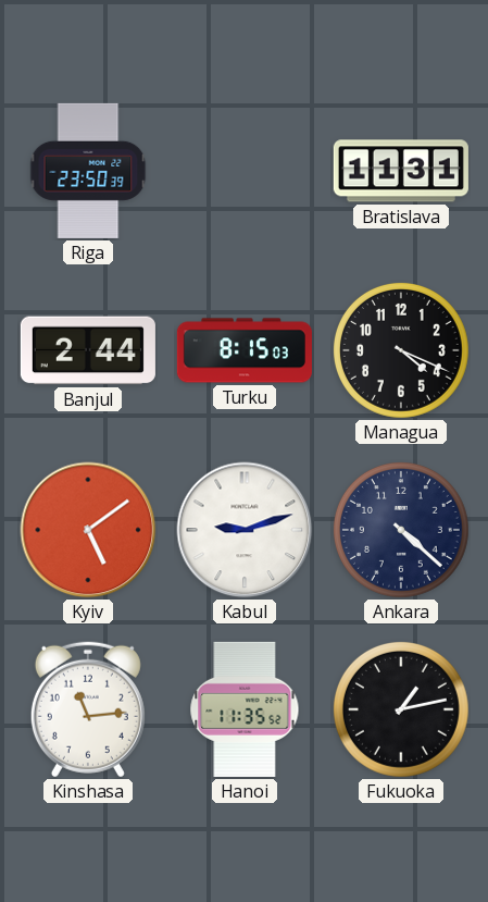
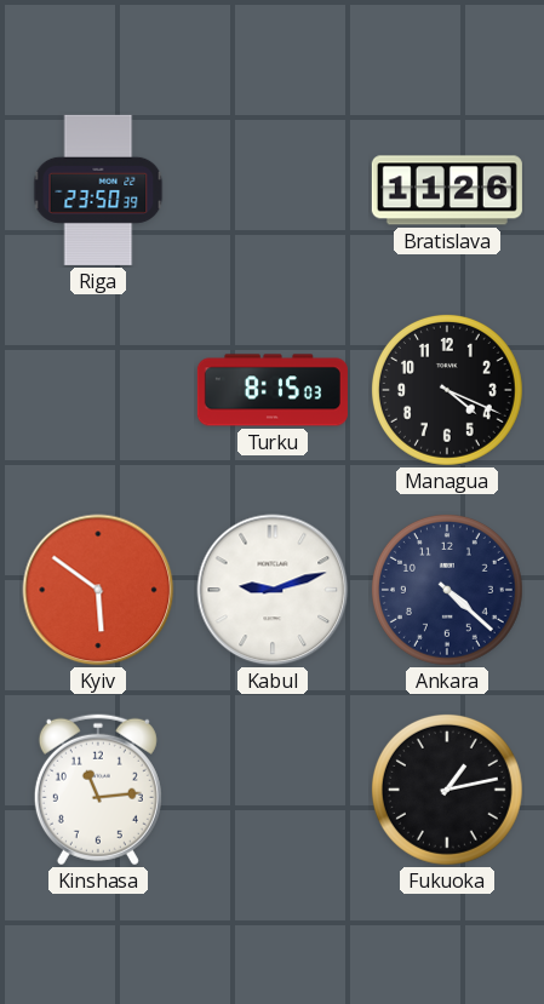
Bratislava: 11:31 -> 11:26 (447, 190)
Banjul: 2:44 -> none (88, 350)
Kyiv: 5:09 -> 5:51 (98, 590)
Hanoi: 11:35 -> none (245, 709)
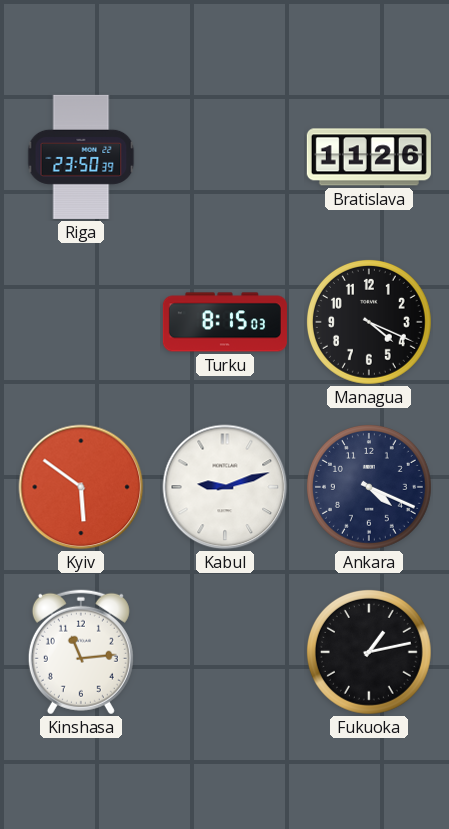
Ankara: 4:22 -> 4:19 (369, 487)
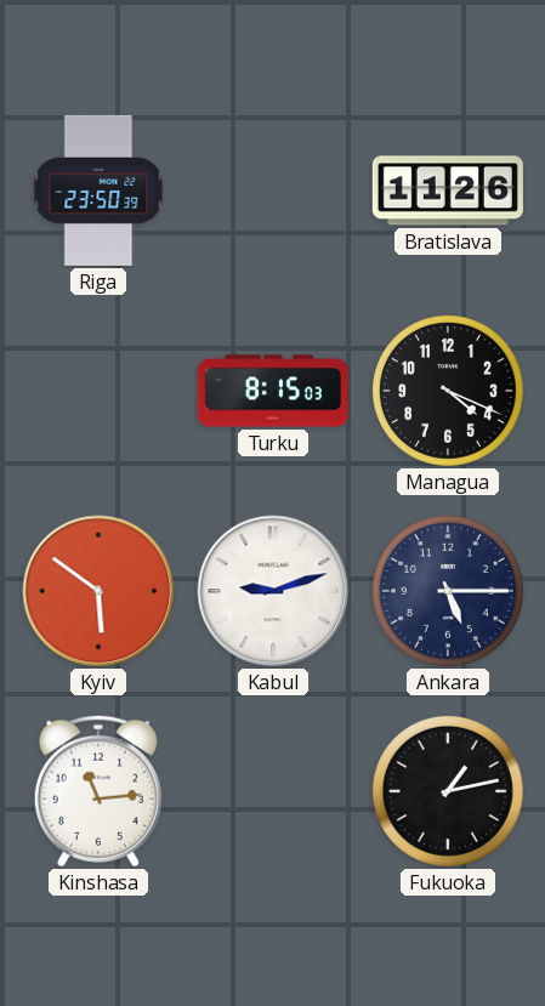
Ankara: 4:19 -> 5:15 (448, 591)
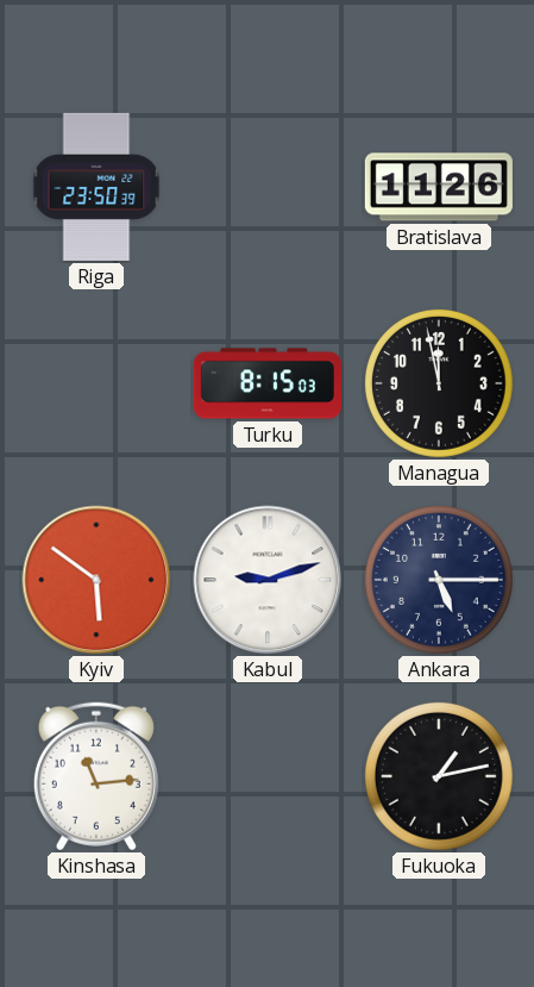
Managua: 4:19 -> 11:58 (439, 383)
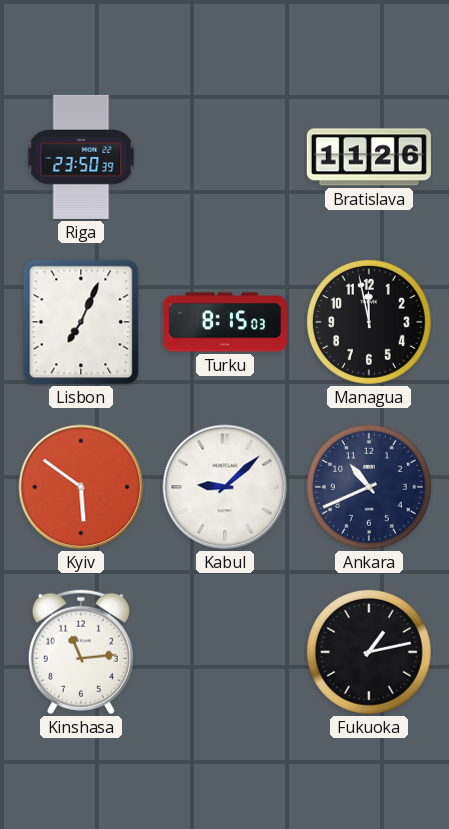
Lisbon: none -> 7:04 (81, 322)
Kabul: 9:12 -> 9:08 (225, 487)
Ankara: 5:15 -> 10:41 (369, 487)
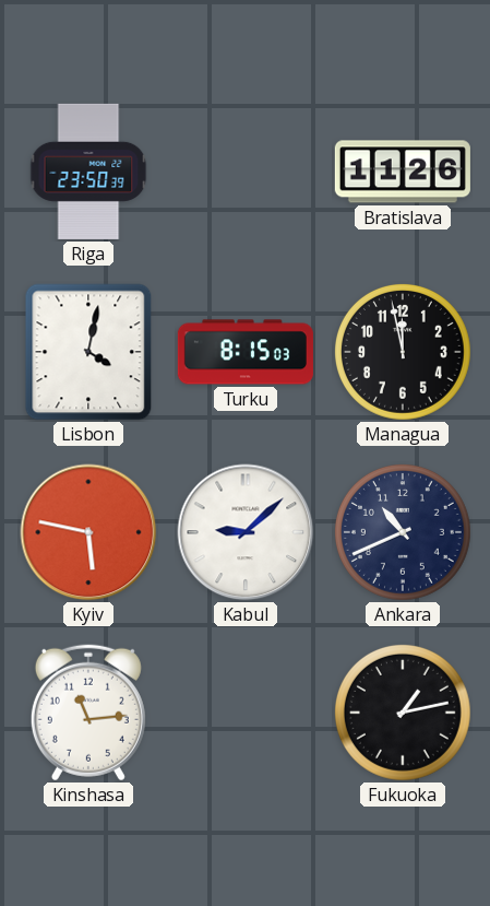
Lisbon: 7:04 -> 4:02 (88, 352)
Kyiv: 5:51 -> 5:47 (88, 532)
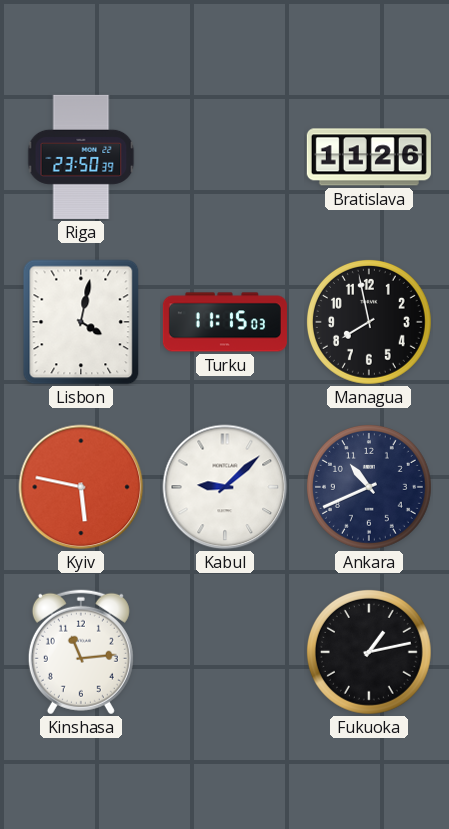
Turku: 8:15 -> 11:15 (225, 322)
Managua: 11:58 -> 7:58 (369, 322)
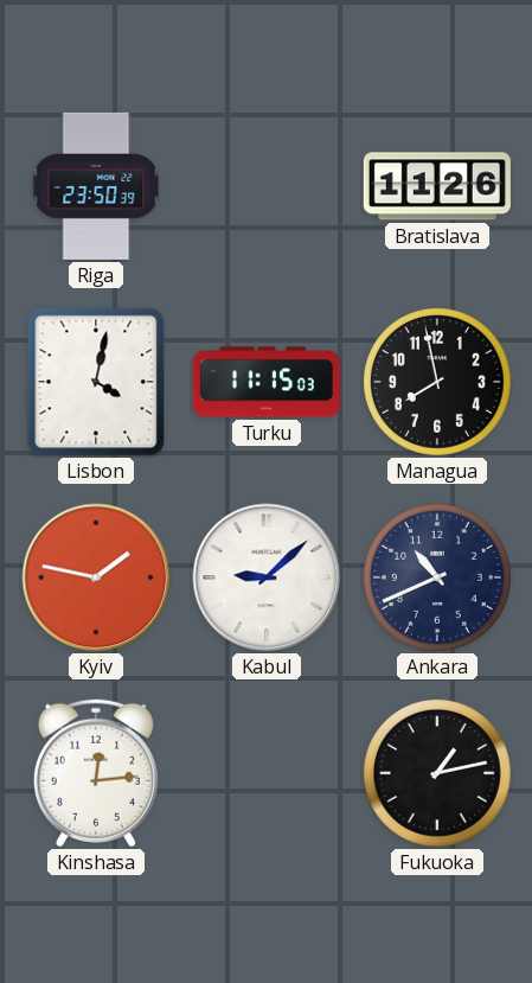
Kyiv: 5:47 -> 1:47 (96, 577)
Kinshasa: 11:14 -> 12:14 (96, 773)
